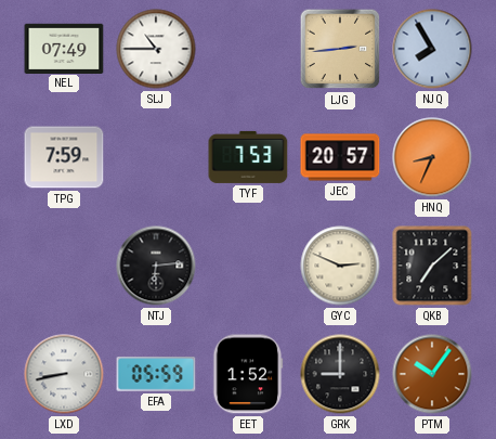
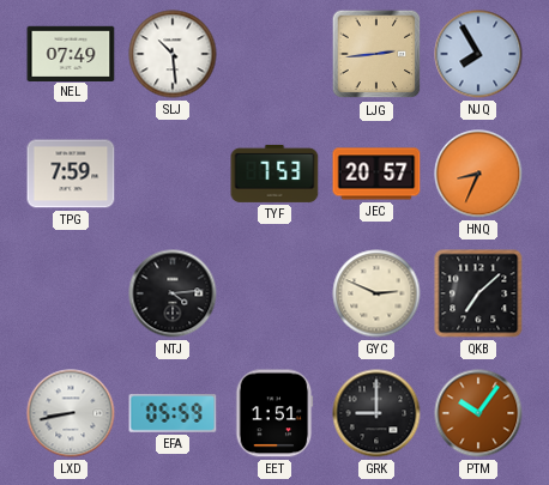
SLJ: 10:45 -> 10:29 (173, 54)
NTJ: 6:14 -> 4:14 (173, 293)
EET: 1:52 -> 1:51 (274, 413)
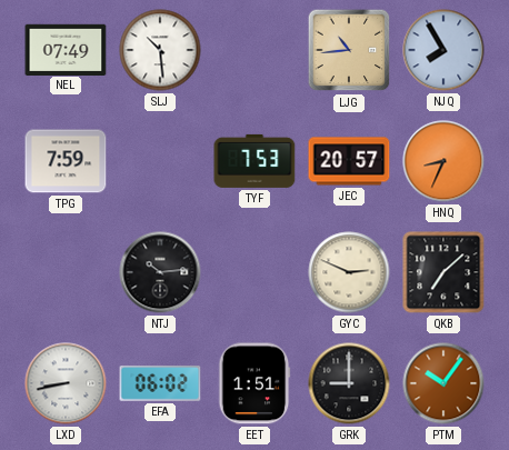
LJG: 2:44 -> 10:44 (349, 50)
NTJ: 4:14 -> 10:14 (160, 272)
EFA: 05:59 -> 06:02 (160, 384)
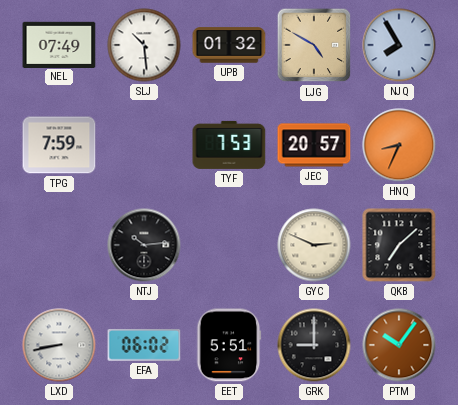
UPB: none -> 01:32 (229, 45)
LJG: 10:44 -> 4:50 (314, 45)
EET: 1:51 -> 5:51 (229, 345)
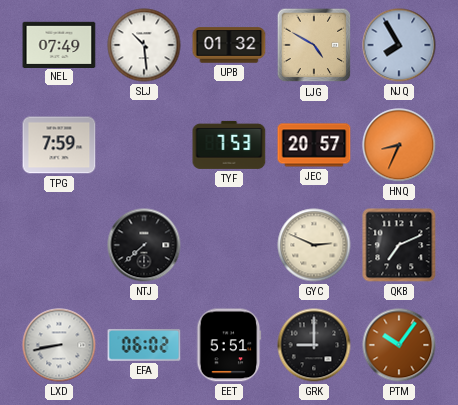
NTJ: 10:14 -> 7:38 (144, 245)
QKB: 7:08 -> 7:11 (399, 245)
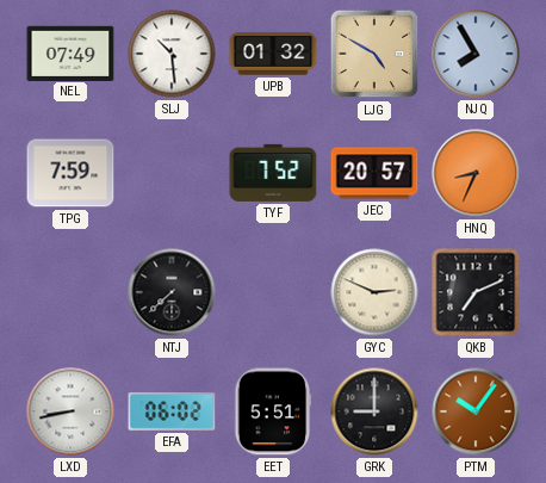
TYF: 7:53 -> 7:52 (273, 173)
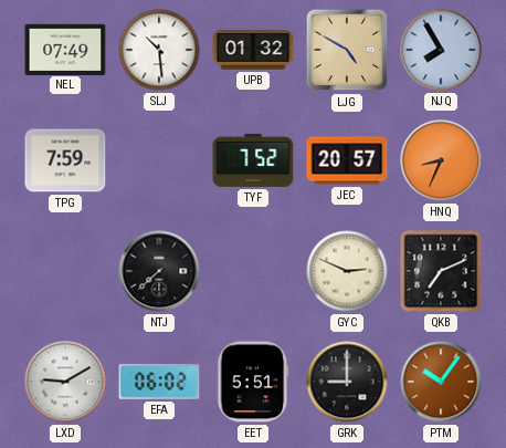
LXD: 8:43 -> 9:10 (65, 382)
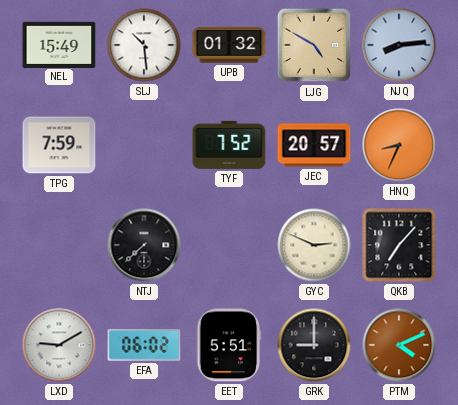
NEL: 07:49 -> 15:49 (59, 44)
NJQ: 7:55 -> 8:14 (399, 45)
QKB: 7:11 -> 7:07 (399, 245)
PTM: 10:06 -> 4:11 (399, 345)
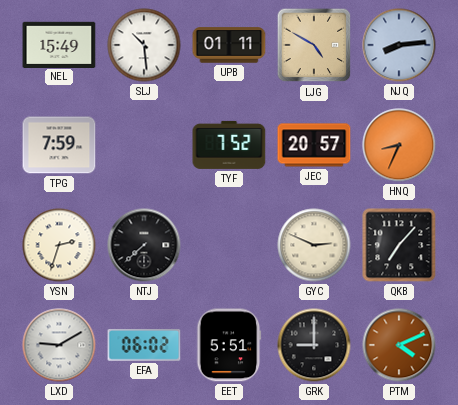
UPB: 01:32 -> 01:11 (229, 45)
YSN: none -> 2:33 (59, 245)
